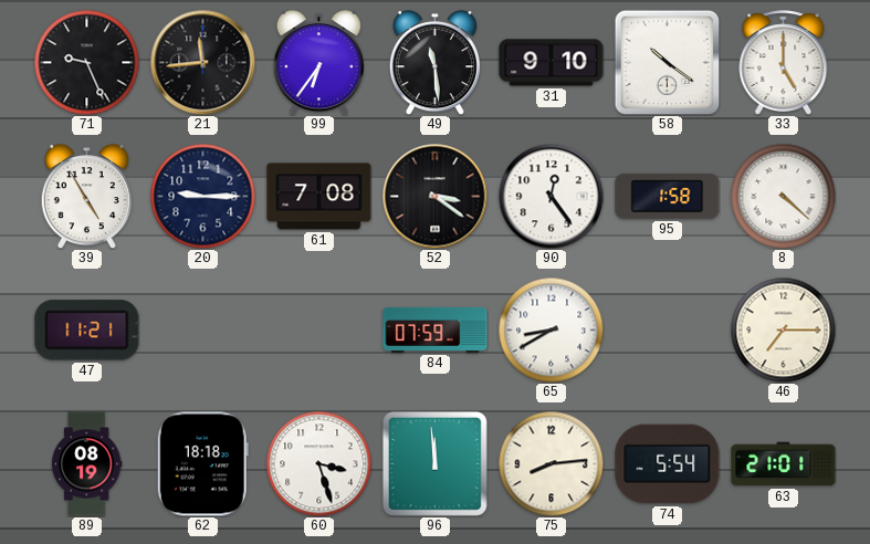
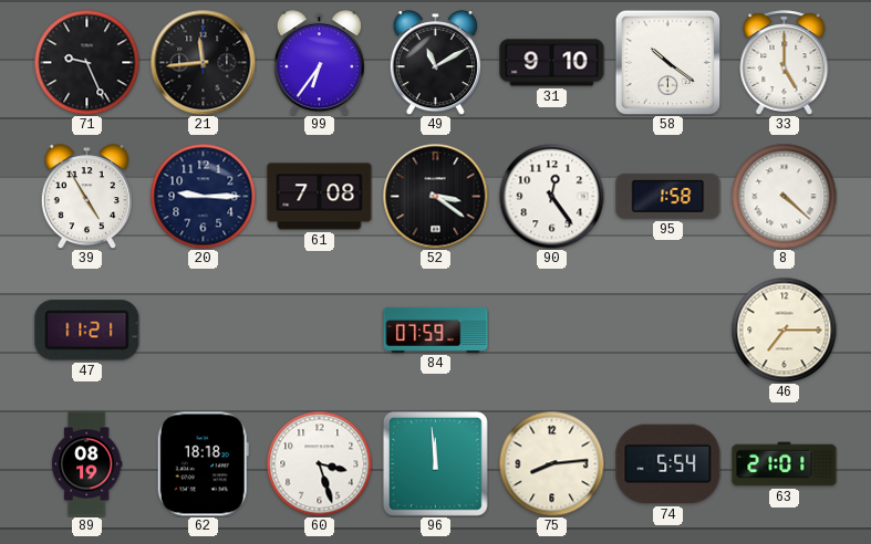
49: 11:29 -> 11:10 (435, 63)
65: 8:40 -> none (551, 329)
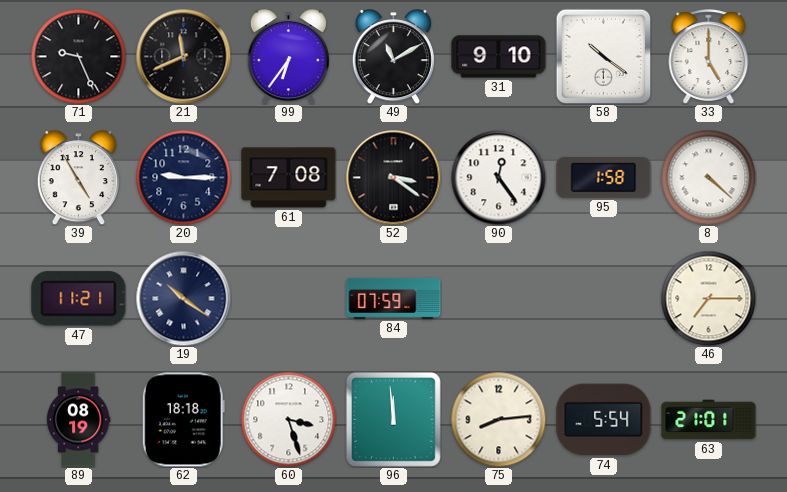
21: 11:44 -> 11:41 (183, 56)
19: none -> 10:21 (183, 298)
